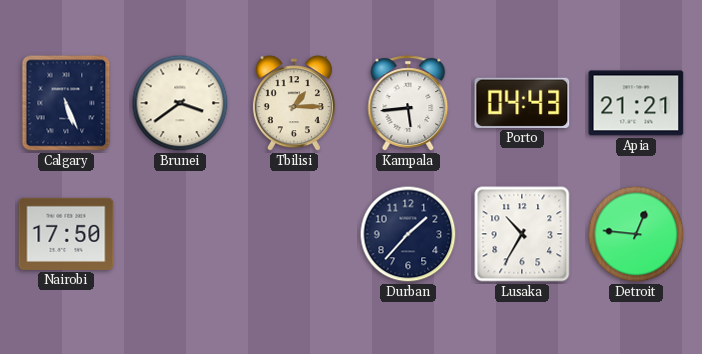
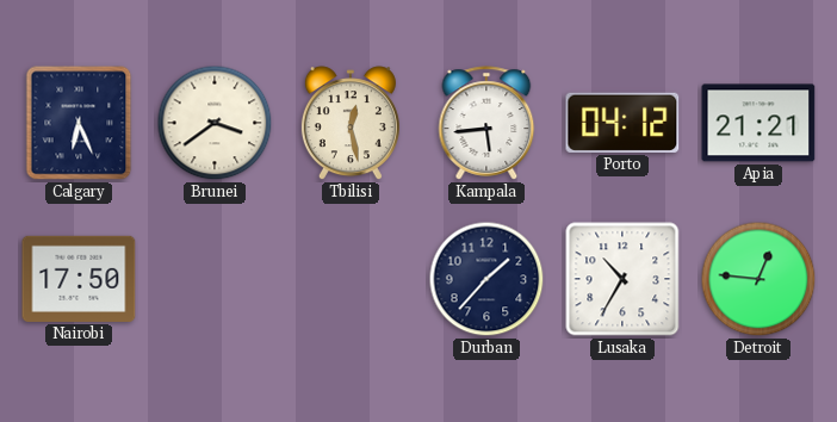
Calgary: 5:26 -> 6:26 (79, 123)
Tbilisi: 1:15 -> 12:28 (351, 124)
Porto: 04:43 -> 04:12 (622, 123)
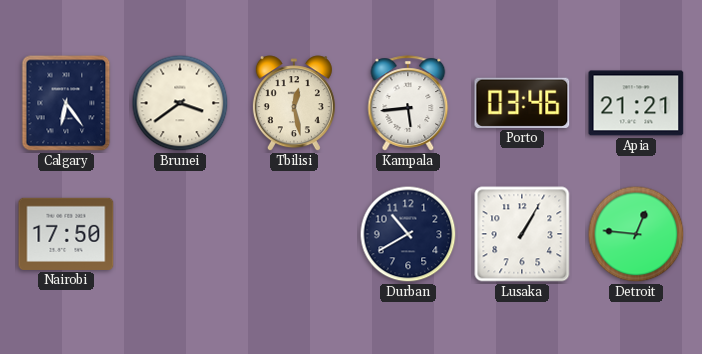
Calgary: 6:26 -> 6:24 (66, 103)
Porto: 04:12 -> 03:46 (522, 103)
Durban: 1:37 -> 10:40 (408, 234)
Lusaka: 10:35 -> 1:05 (522, 234)
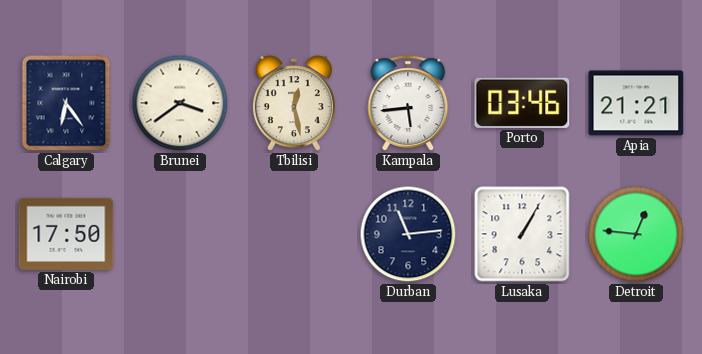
Durban: 10:40 -> 11:14 (408, 234)
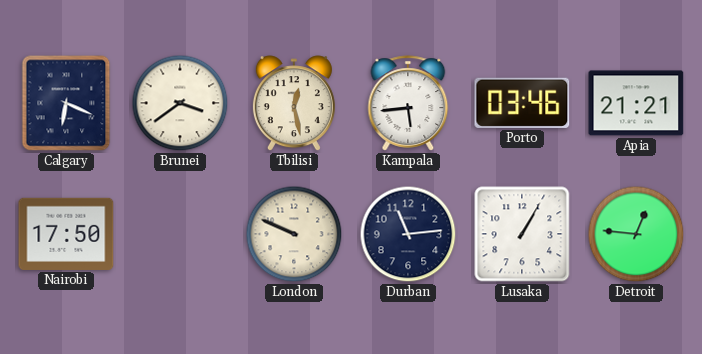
Calgary: 6:24 -> 6:19 (66, 103)
London: none -> 9:49 (294, 234)
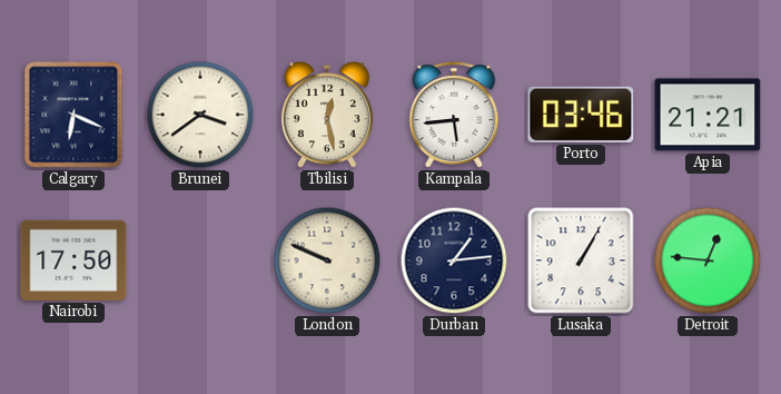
Durban: 11:14 -> 1:14 (454, 260)
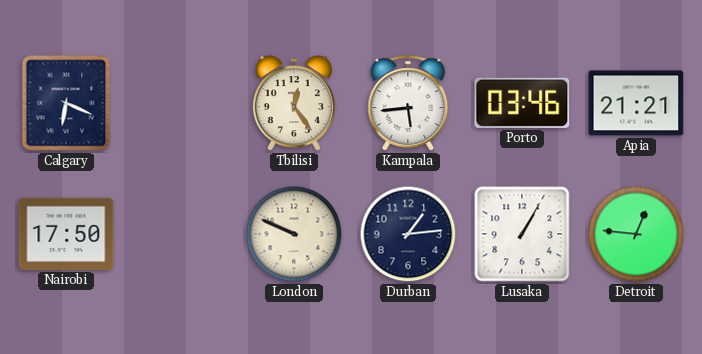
Brunei: 3:39 -> none (200, 115)
Tbilisi: 12:28 -> 12:24 (294, 104)
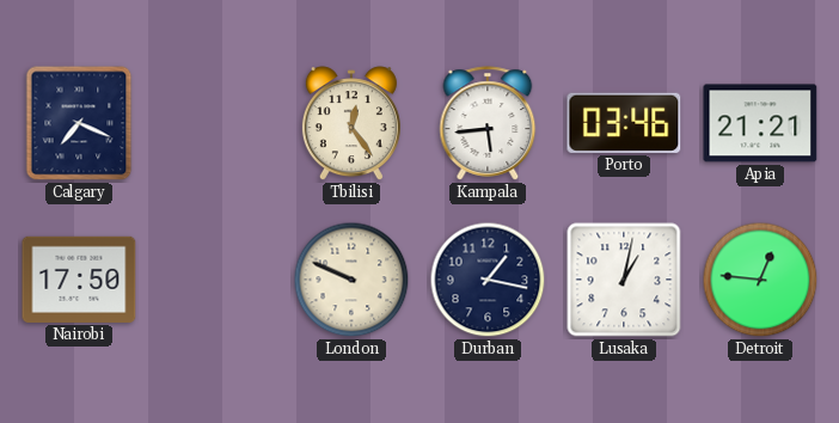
Calgary: 6:19 -> 7:19 (79, 123)
Durban: 1:14 -> 1:17 (488, 280)
Lusaka: 1:05 -> 1:02 (624, 280)
